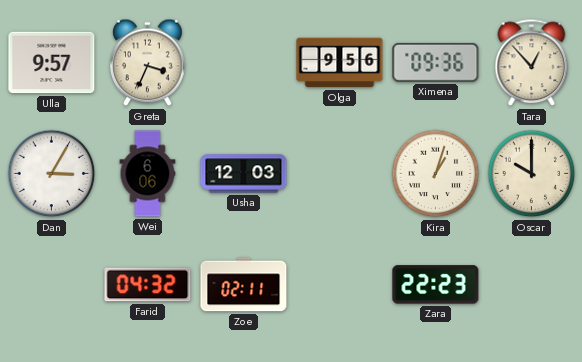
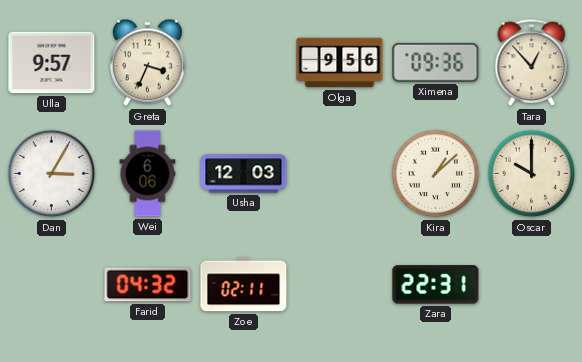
Kira: 1:03 -> 1:08 (436, 174)
Zara: 22:23 -> 22:31 (436, 285)
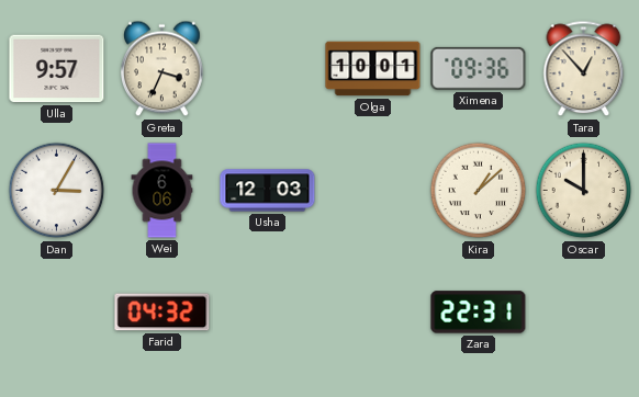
Olga: 9:56 -> 10:01 (373, 69)
Zoe: 02:11 -> none (244, 285)
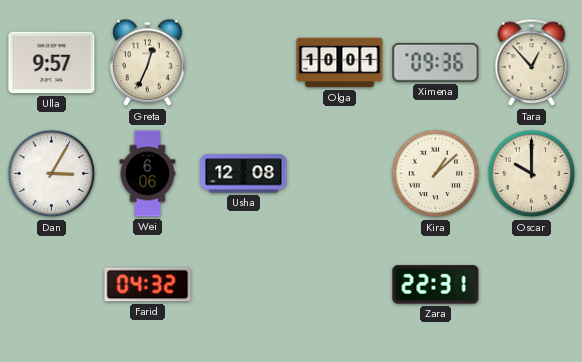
Greta: 3:34 -> 12:34 (148, 63)
Usha: 12:03 -> 12:08 (244, 174)
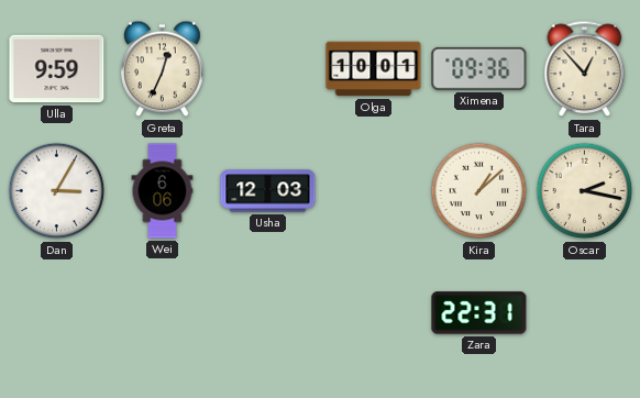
Ulla: 9:57 -> 9:59 (57, 69)
Usha: 12:08 -> 12:03 (268, 191)
Oscar: 10:00 -> 2:17 (585, 191)
Farid: 04:32 -> none (148, 285)
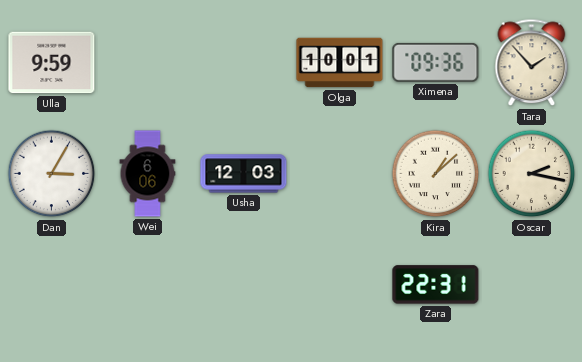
Greta: 12:34 -> none (163, 69)
Tara: 12:53 -> 1:53 (532, 63)
